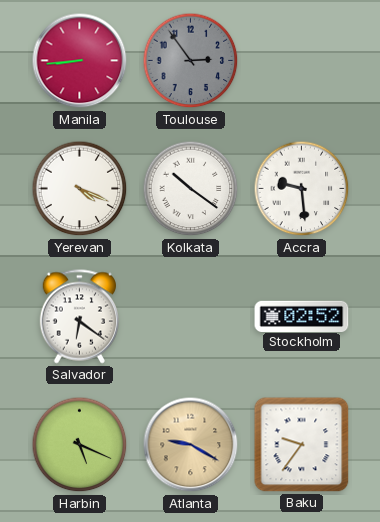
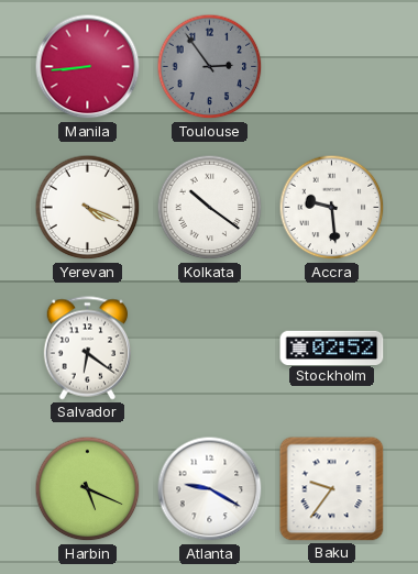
Atlanta dial: champagne -> white (210, 489)
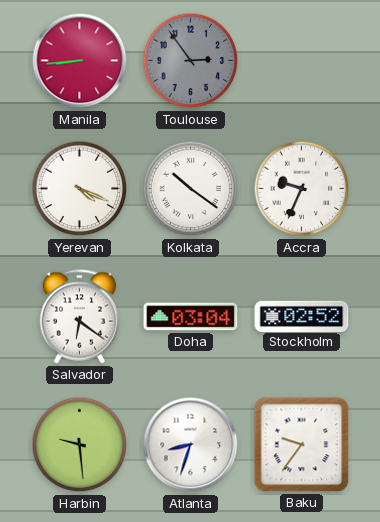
Accra: 9:29 -> 9:34 (302, 189)
Doha: none -> 03:04 (191, 317)
Harbin: 5:19 -> 9:29 (80, 445)
Atlanta: 9:20 -> 8:33 (191, 445)
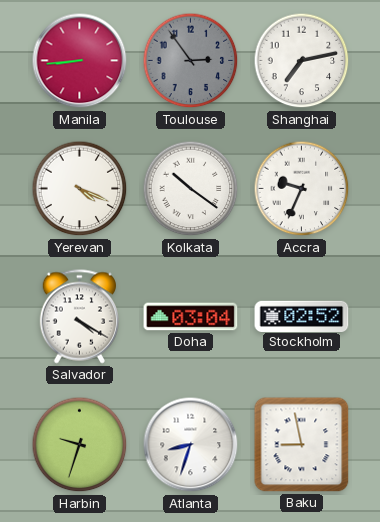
Shanghai: none -> 7:13 (302, 61)
Salvador: 6:21 -> 4:20 (79, 317)
Harbin: 9:29 -> 9:33 (80, 445)
Baku: 9:36 -> 8:58 (302, 445)
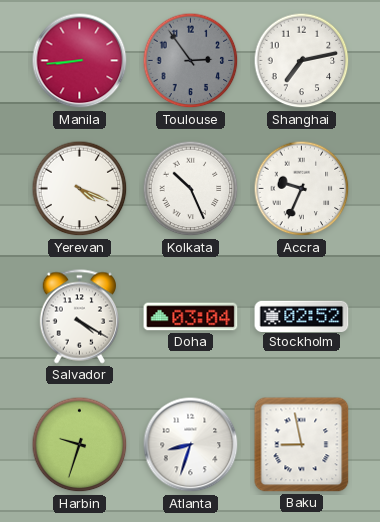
Kolkata: 10:21 -> 10:26 (191, 189)
